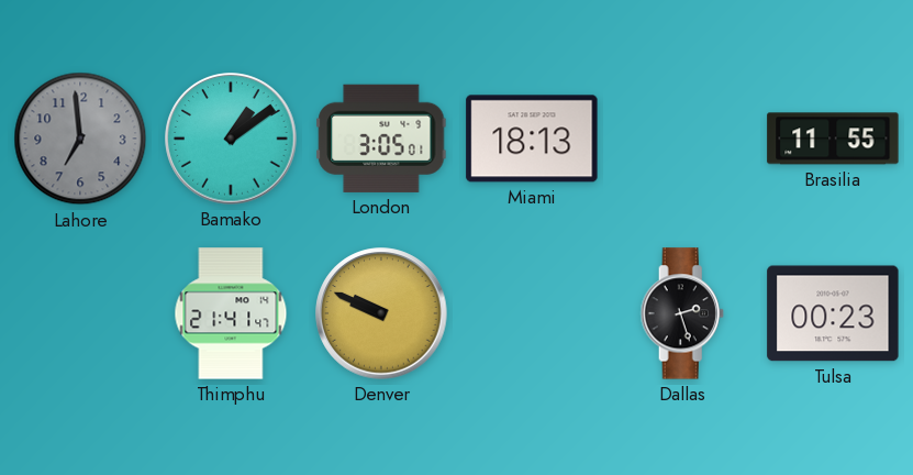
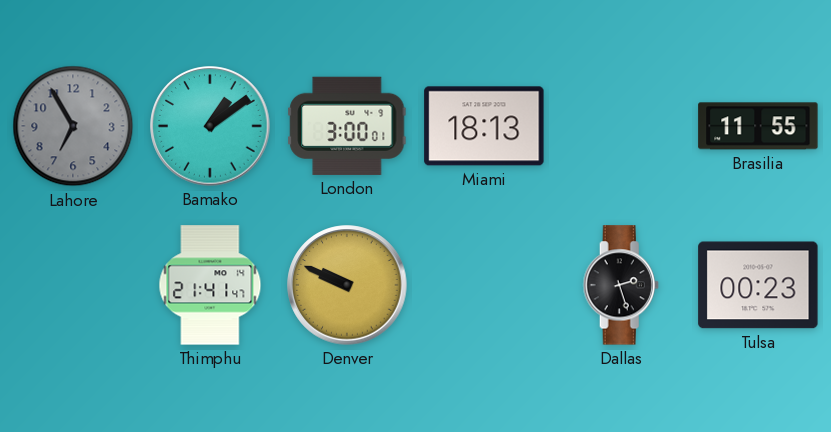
Lahore: 6:59 -> 6:55 (73, 126)
London: 3:05 -> 3:00 (347, 126)
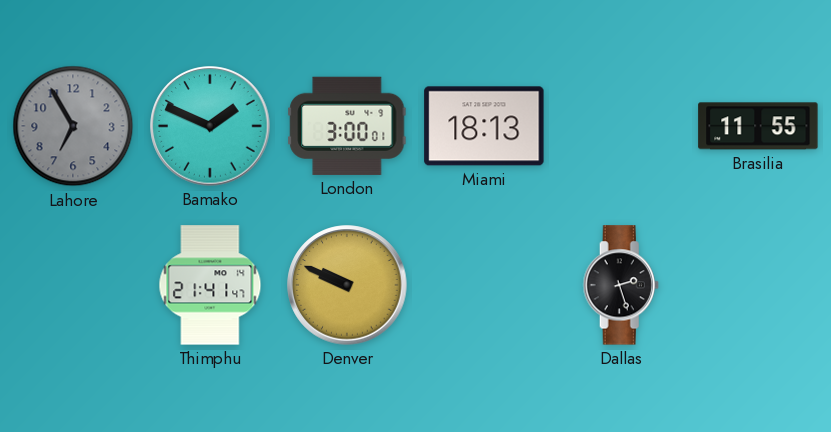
Bamako: 1:09 -> 1:49 (210, 126)
Tulsa: 00:23 -> none (758, 285)
